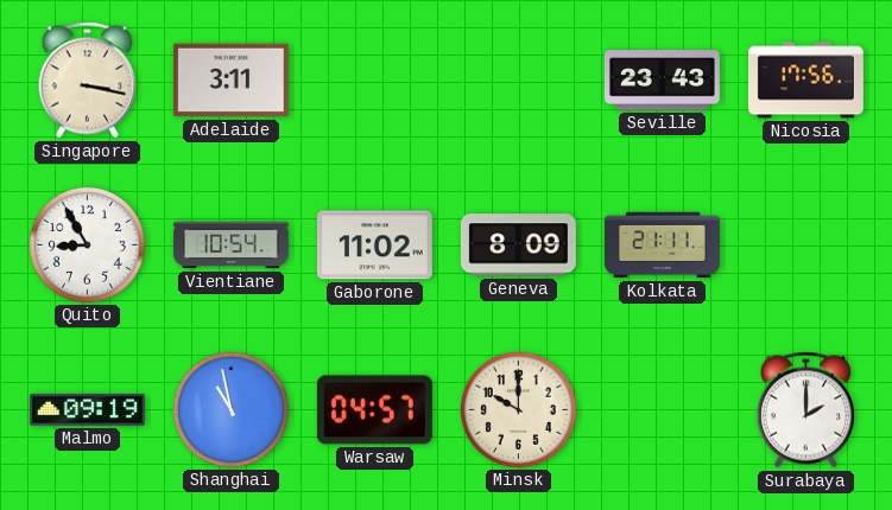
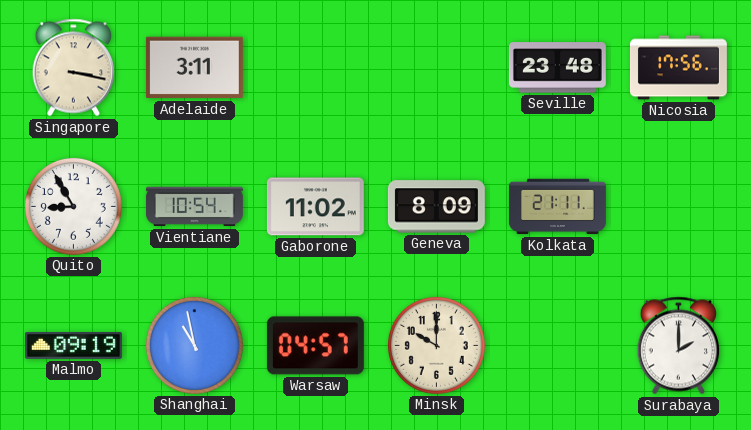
Seville: 23:43 -> 23:48 (557, 68)
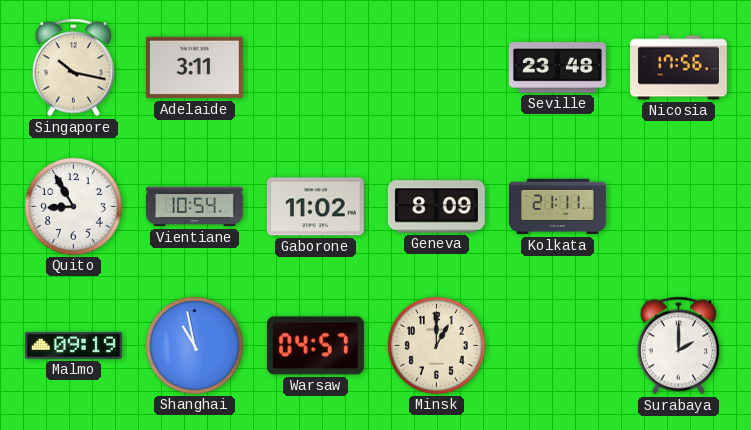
Singapore: 3:17 -> 10:17 (73, 68)
Minsk: 10:00 -> 1:00 (436, 345)
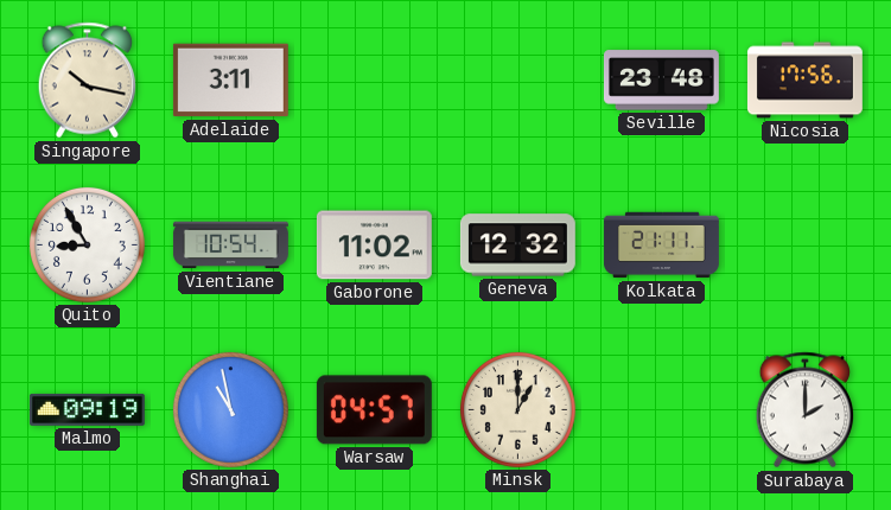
Geneva: 8:09 -> 12:32 (517, 246)
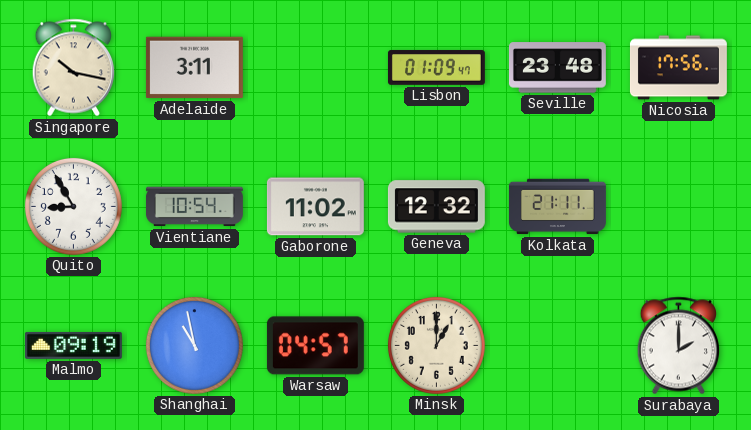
Lisbon: none -> 01:09 (436, 68)
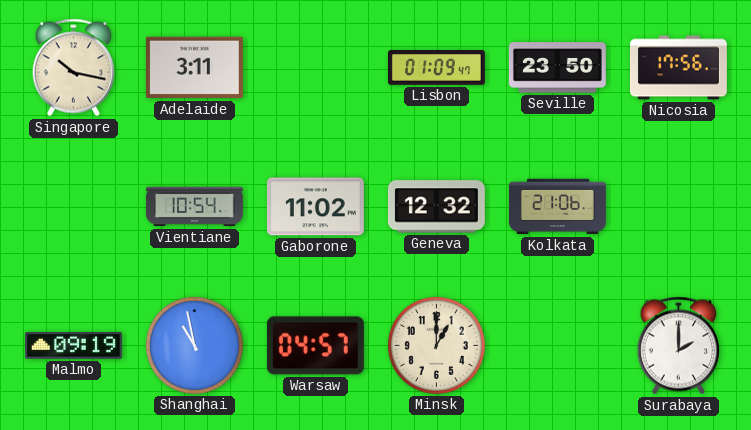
Seville: 23:48 -> 23:50 (557, 68)
Quito: 8:55 -> none (73, 206)
Kolkata: 21:11 -> 21:06 (557, 207)
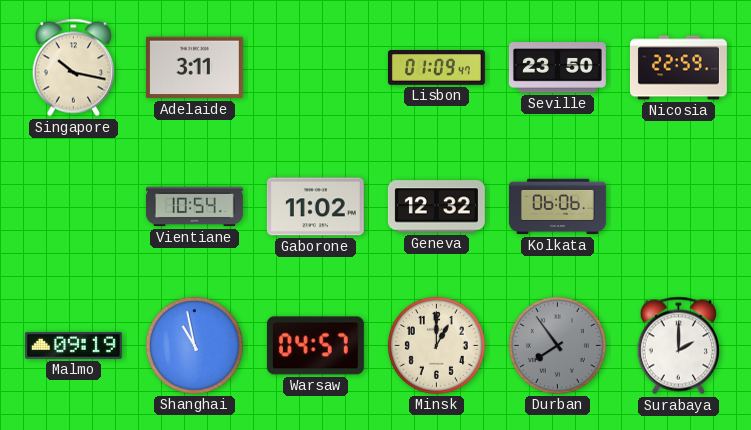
Nicosia: 17:56 -> 22:59 (678, 68)
Kolkata: 21:06 -> 06:06 (557, 207)
Durban: none -> 7:54 (557, 345)
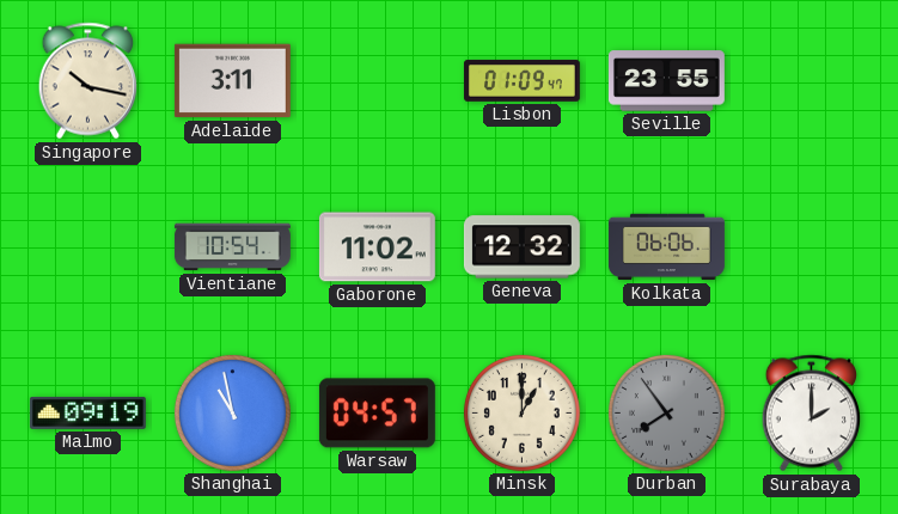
Seville: 23:50 -> 23:55 (666, 81)
Nicosia: 22:59 -> none (678, 68)
